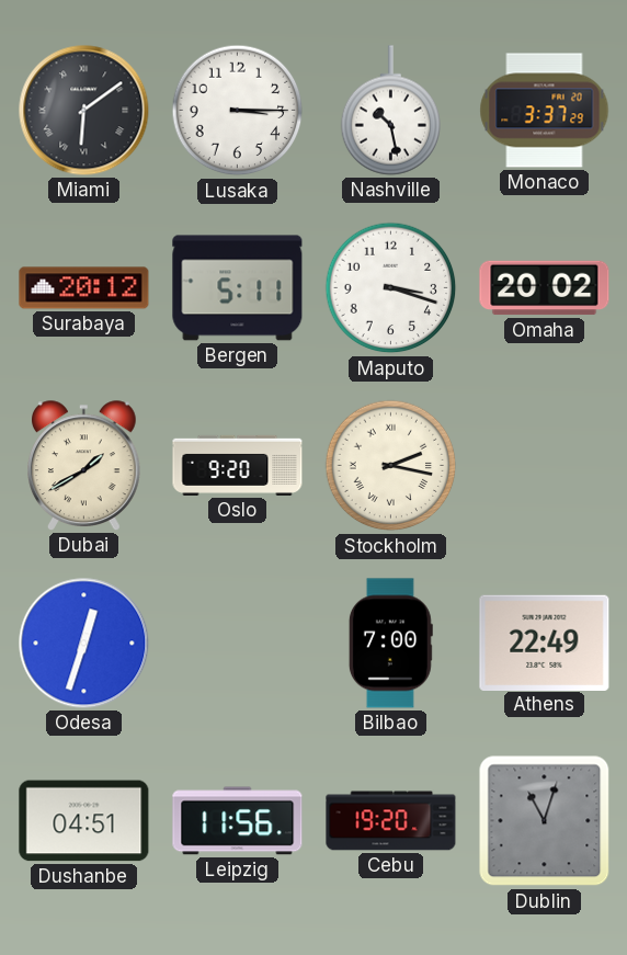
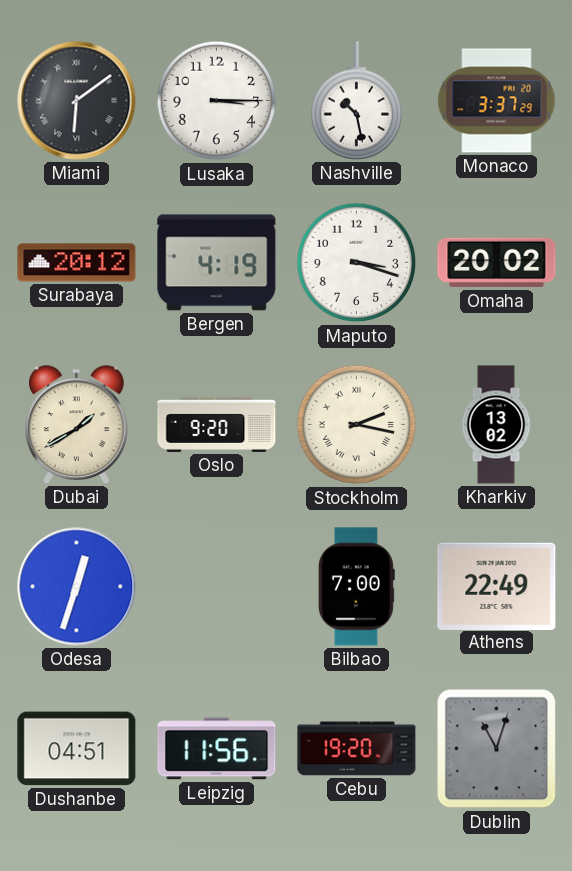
Bergen: 5:11 -> 4:19 (217, 263)
Kharkiv: none -> 13:02 (496, 425)
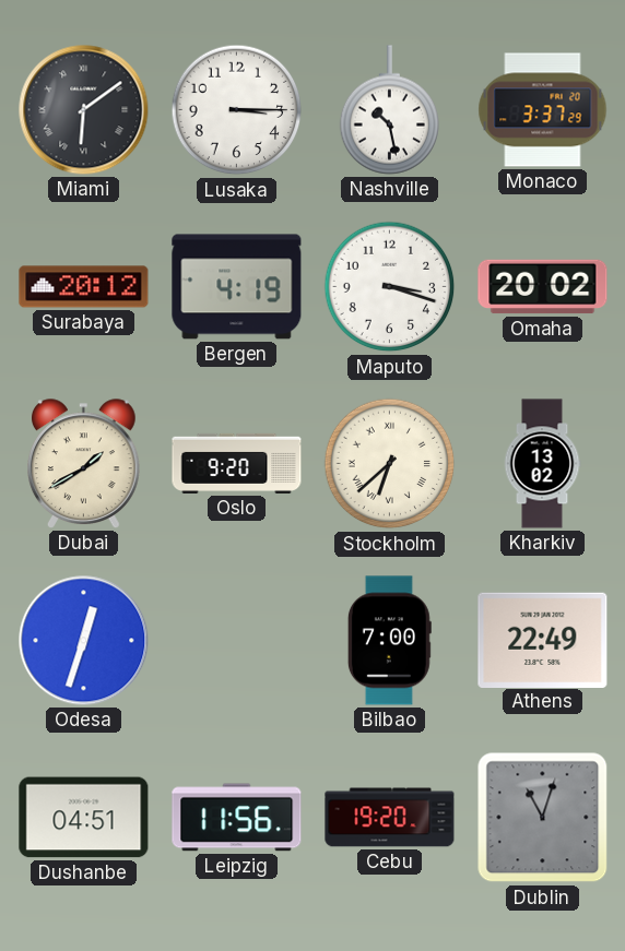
Stockholm: 2:17 -> 6:38 (390, 464)
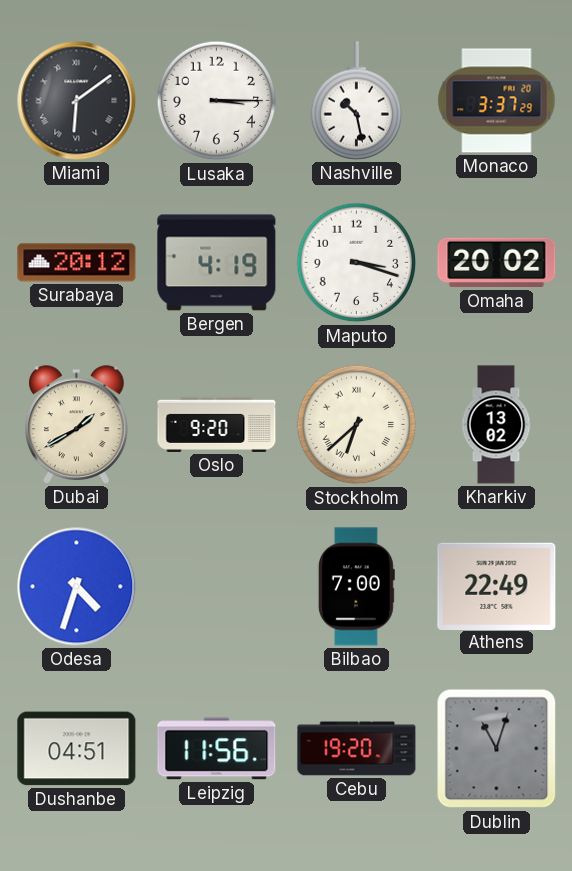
Odesa: 12:33 -> 4:33 (77, 587)
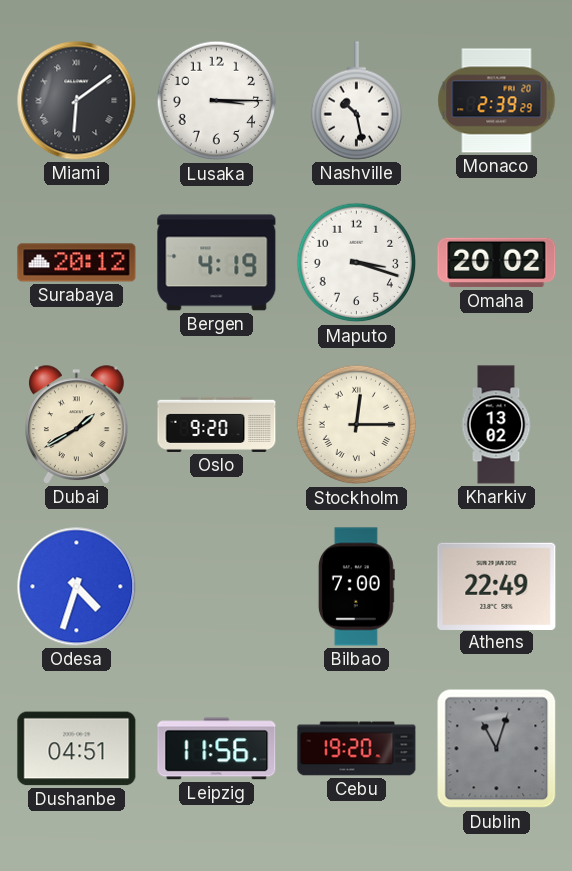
Monaco: 3:37 -> 2:39 (497, 101)
Stockholm: 6:38 -> 12:15 (357, 425)
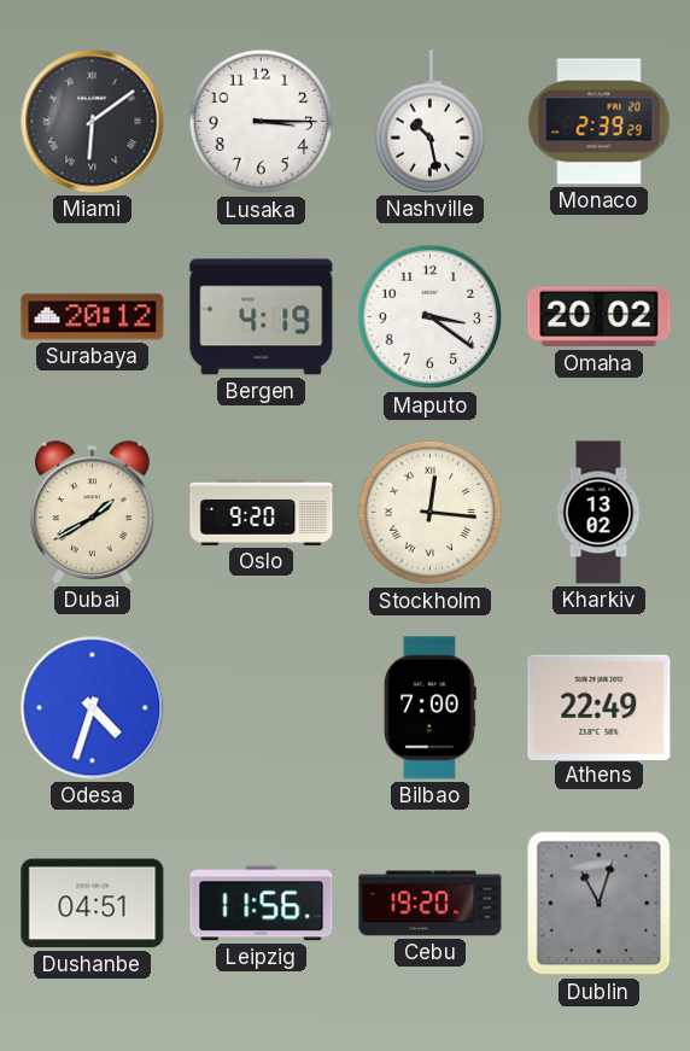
Maputo: 3:18 -> 3:21 (431, 317)
Stockholm: 12:15 -> 12:16 (431, 513)
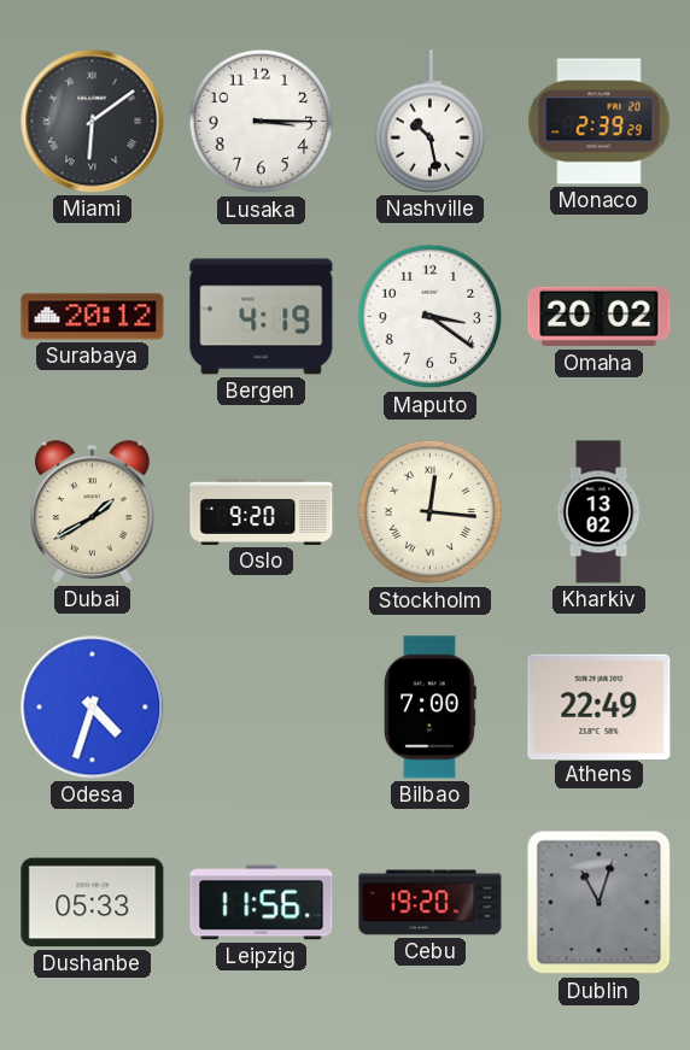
Dushanbe: 04:51 -> 05:33 (93, 903)
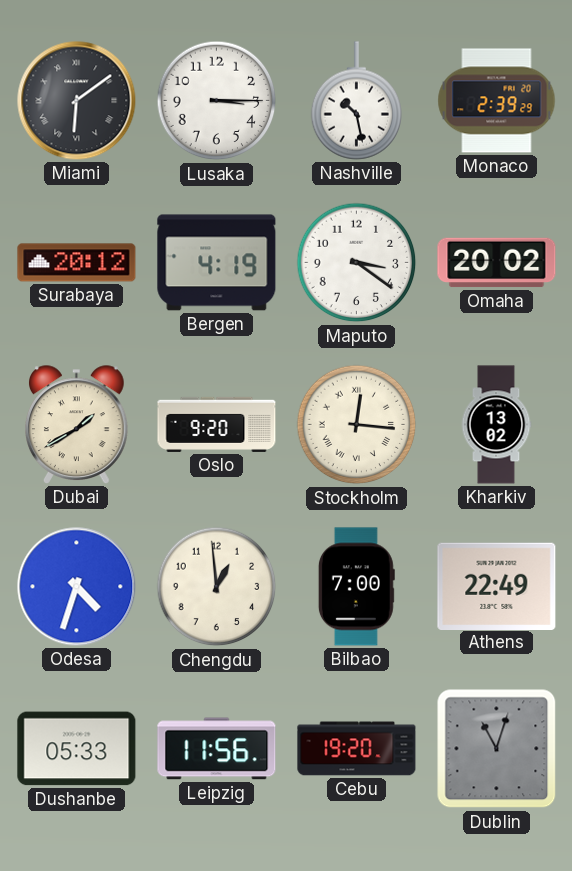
Chengdu: none -> 12:59 (217, 587)
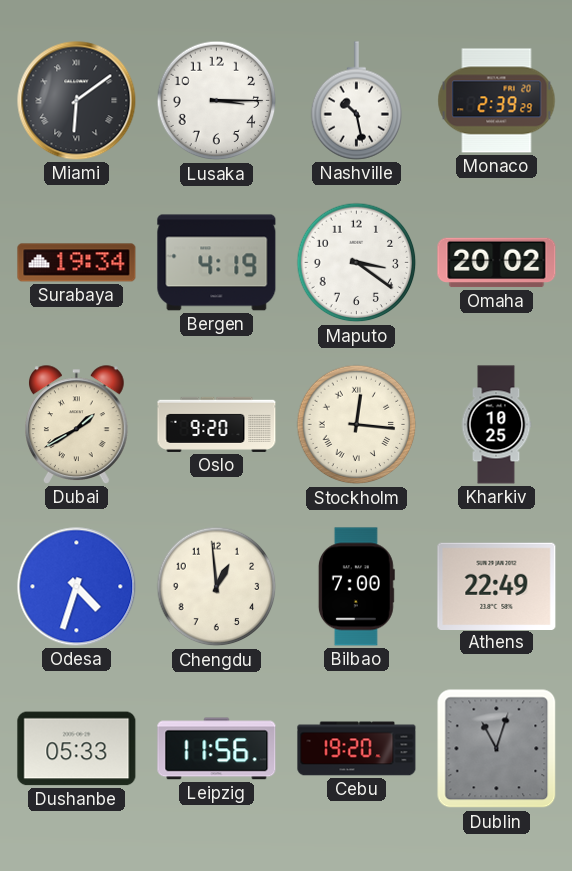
Surabaya: 20:12 -> 19:34 (77, 263)
Kharkiv: 13:02 -> 10:25 (496, 425)
